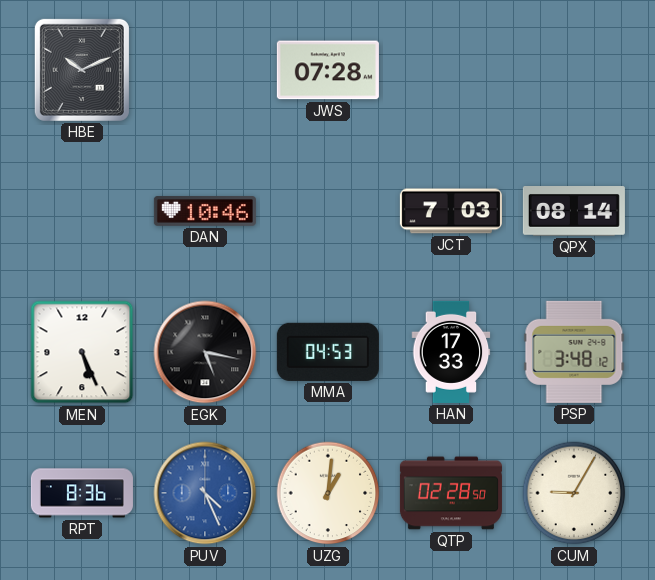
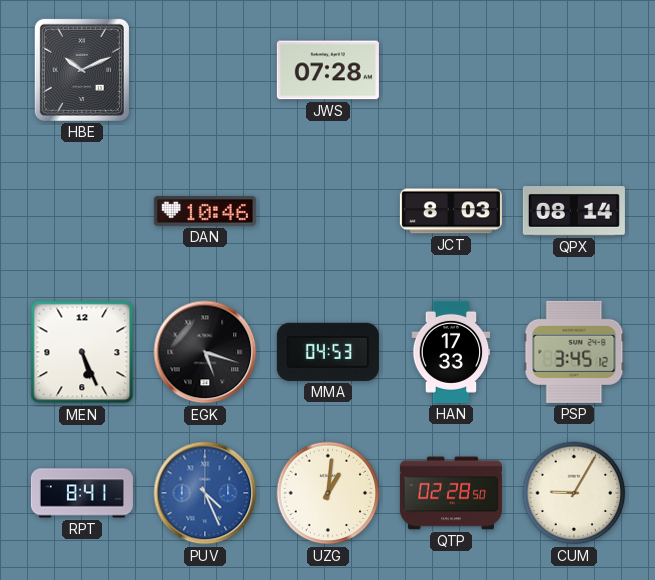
JCT: 7:03 -> 8:03 (451, 211)
EGK: 5:17 -> 5:18 (205, 352)
PSP: 3:48 -> 3:45 (574, 352)
RPT: 8:36 -> 8:41 (82, 493)
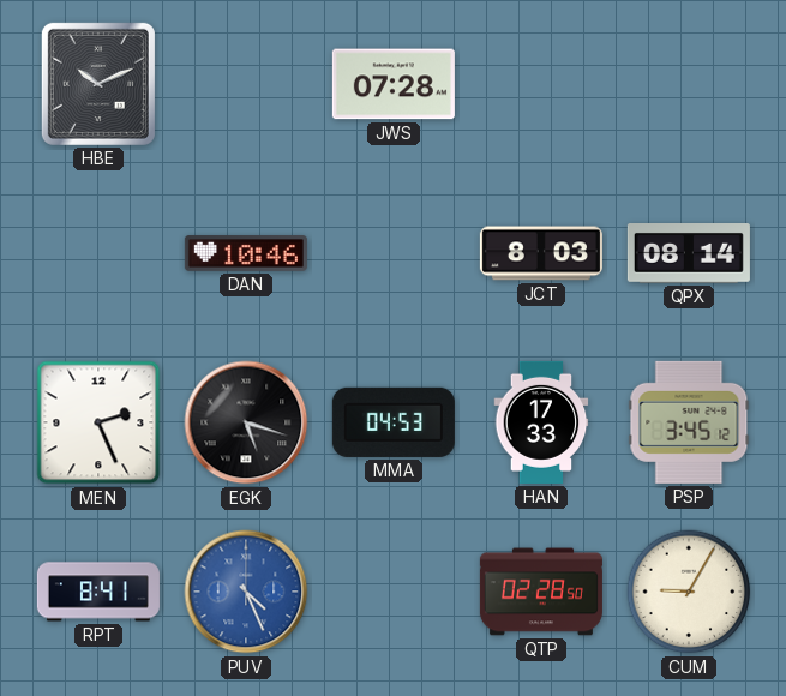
MEN: 5:26 -> 2:26 (98, 422)
UZG: 1:01 -> none (328, 493)
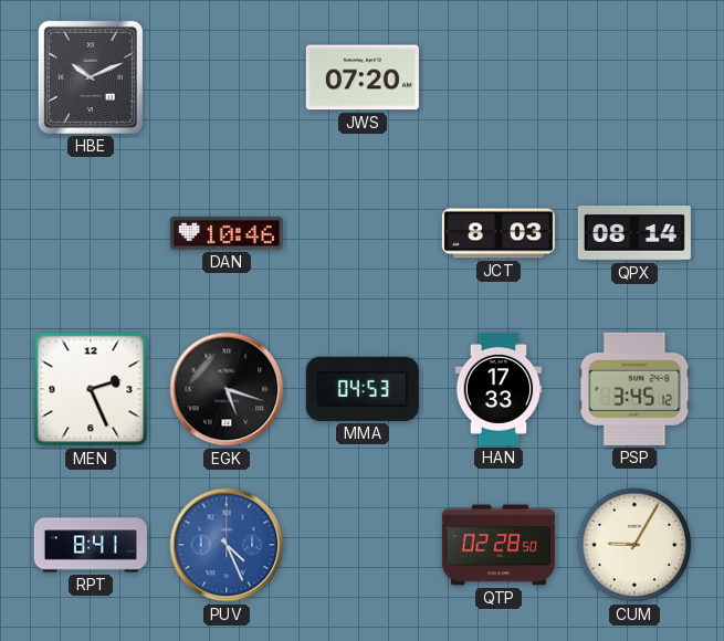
JWS: 07:28 -> 07:20 (363, 77)
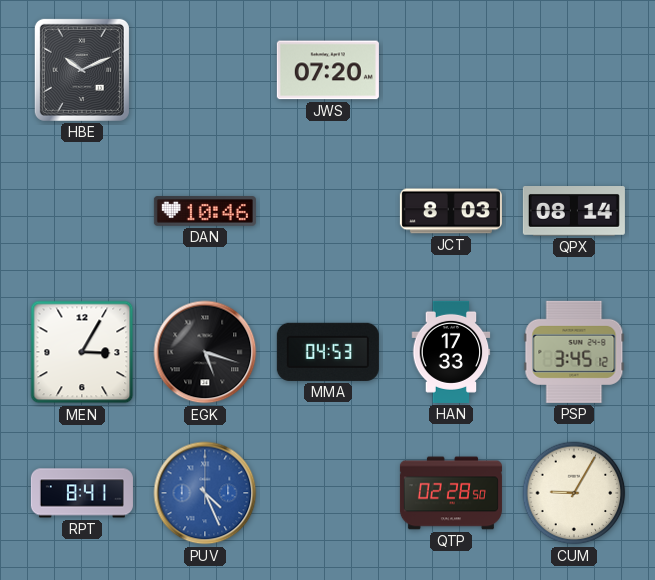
MEN: 2:26 -> 3:05 (82, 352)
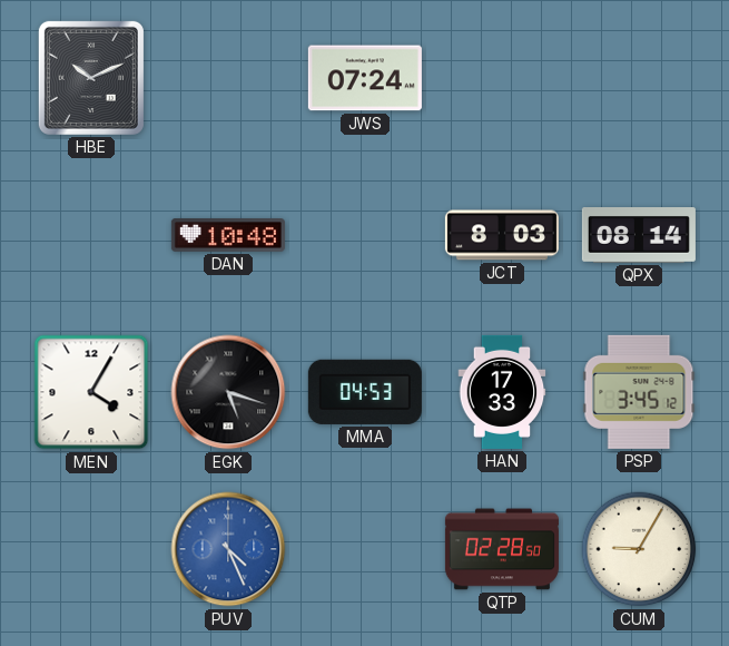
JWS: 07:20 -> 07:24 (365, 78)
DAN: 10:46 -> 10:48 (228, 235)
MEN: 3:05 -> 4:05 (91, 392)
RPT: 8:41 -> none (82, 493)
